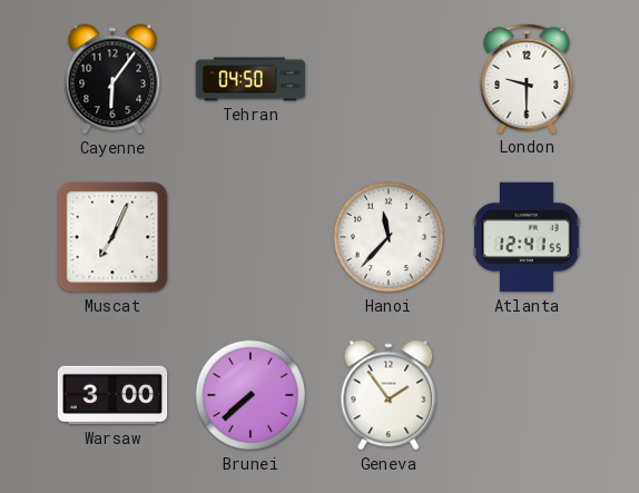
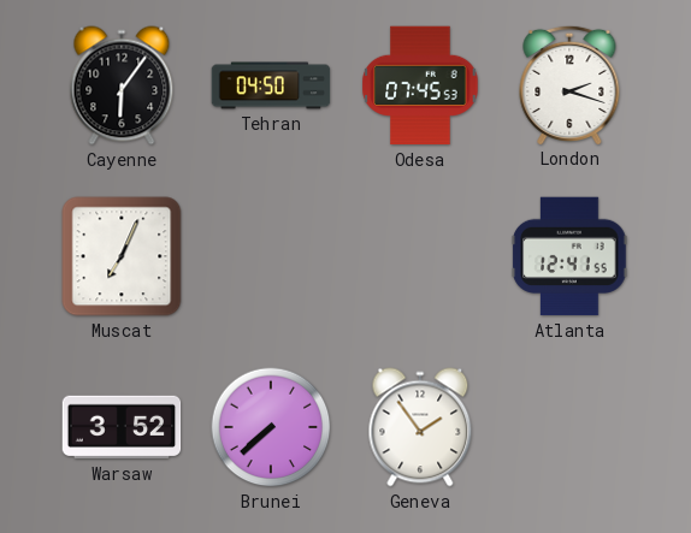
Odesa: none -> 07:45 (420, 85)
London: 9:30 -> 2:18 (569, 84)
Hanoi: 11:37 -> none (389, 237)
Warsaw: 3:00 -> 3:52 (122, 427)
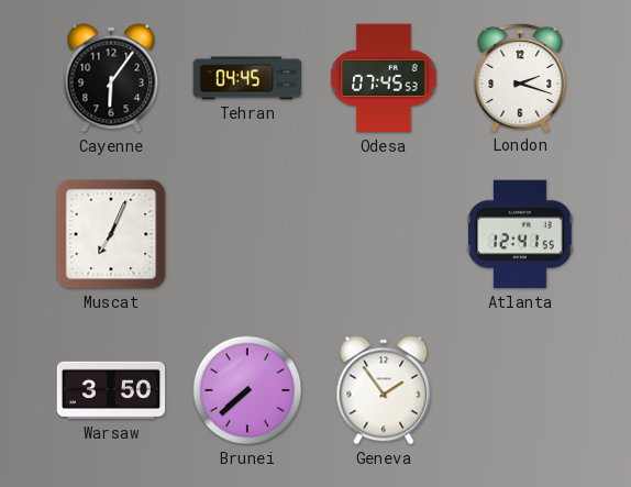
Tehran: 04:50 -> 04:45 (247, 78)
Warsaw: 3:52 -> 3:50 (111, 390)
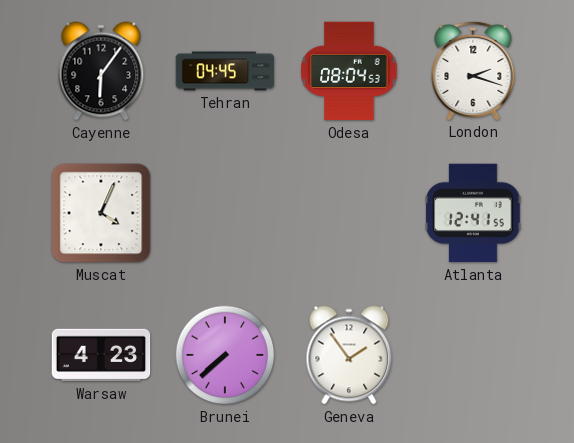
Odesa: 07:45 -> 08:04 (349, 71)
Muscat: 7:04 -> 4:04 (101, 213)
Warsaw: 3:50 -> 4:23 (101, 355)
